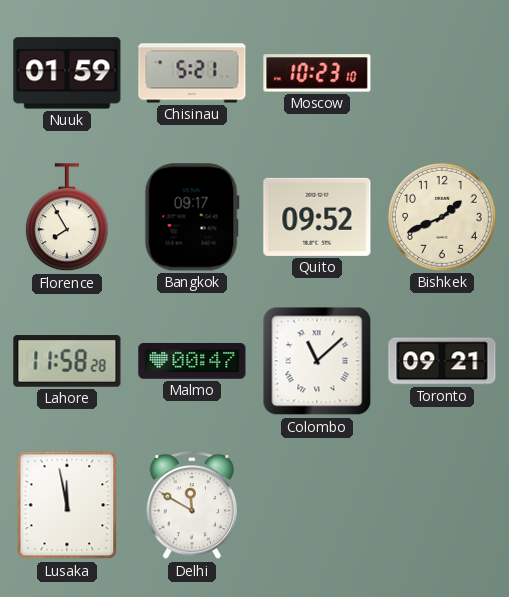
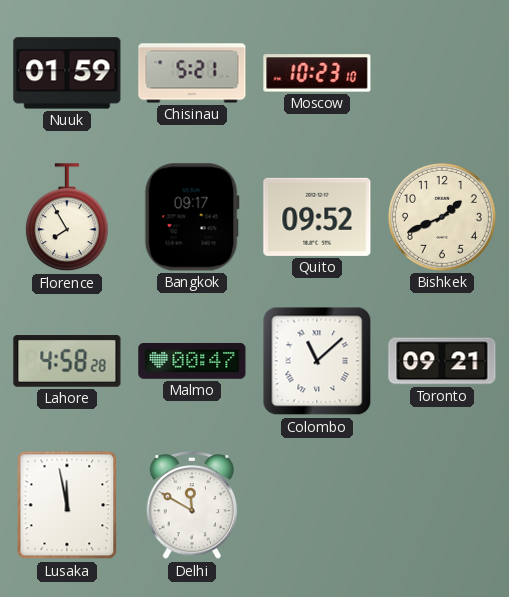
Lahore: 11:58 -> 4:58 (67, 361)
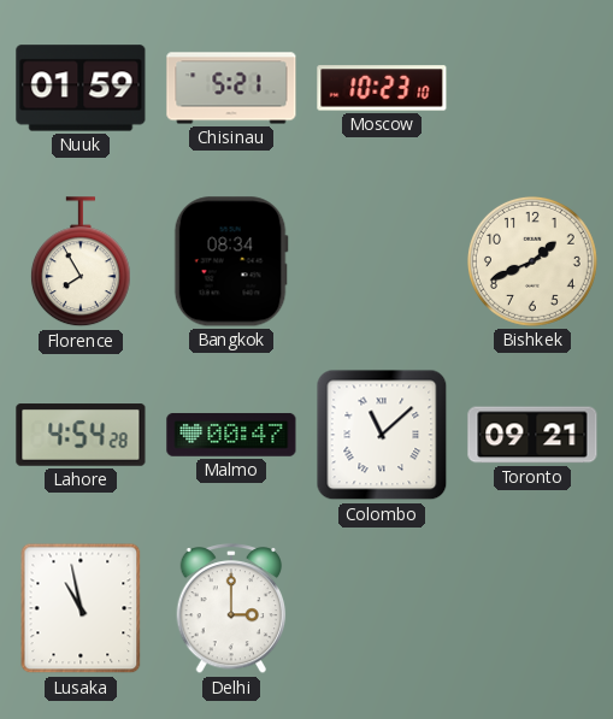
Bangkok: 09:17 -> 08:34 (231, 261)
Quito: 09:52 -> none (317, 217)
Lahore: 4:58 -> 4:54 (81, 435)
Lusaka: 11:58 -> 10:58 (81, 608)
Delhi: 11:50 -> 3:00 (231, 609)
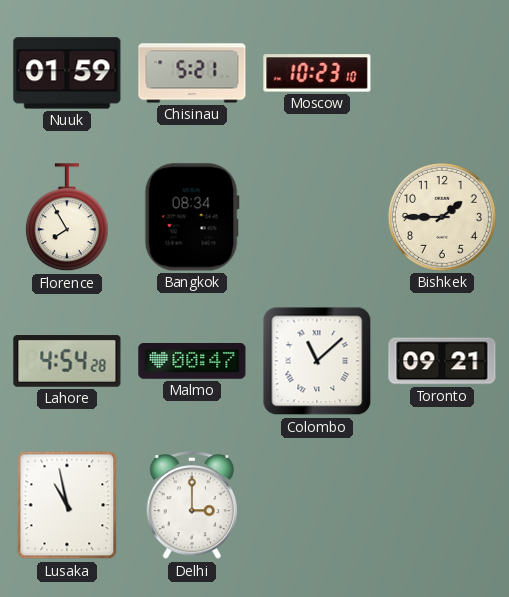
Bishkek: 1:41 -> 1:45 (442, 217)
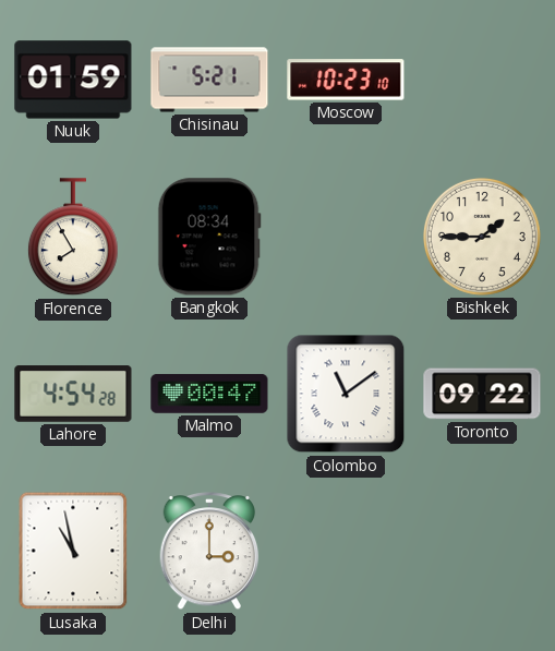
Colombo: 11:08 -> 11:09 (346, 394)
Toronto: 09:21 -> 09:22 (482, 394)
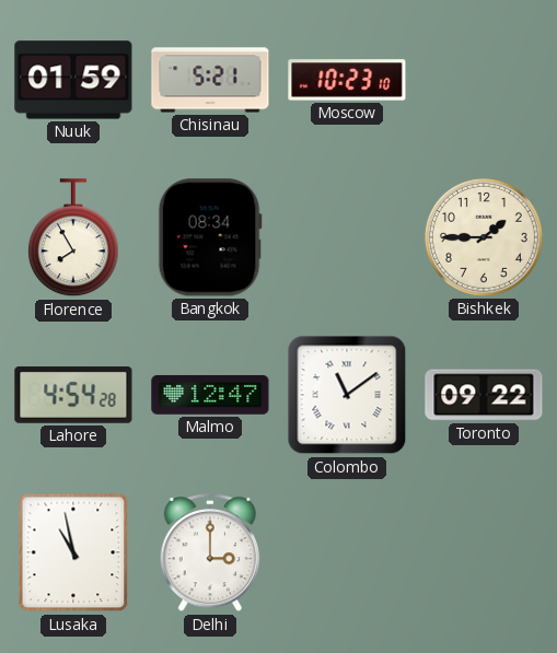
Malmo: 00:47 -> 12:47 (210, 395)
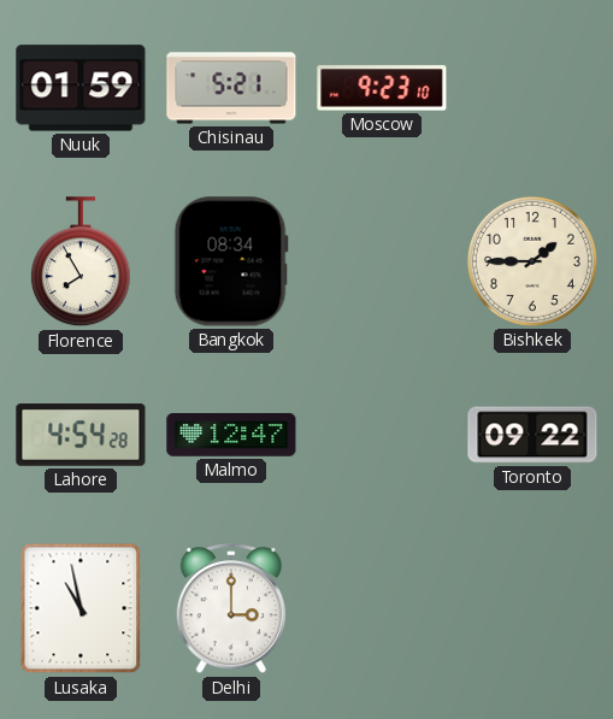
Moscow: 10:23 -> 9:23 (382, 88)
Colombo: 11:09 -> none (347, 395)
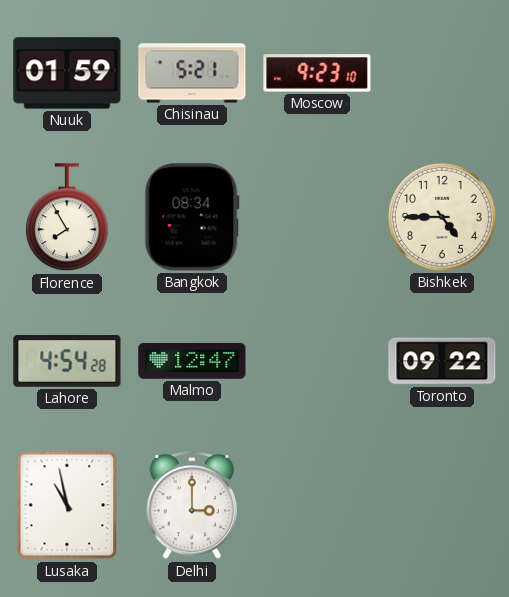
Bishkek: 1:45 -> 4:45 (442, 217)
